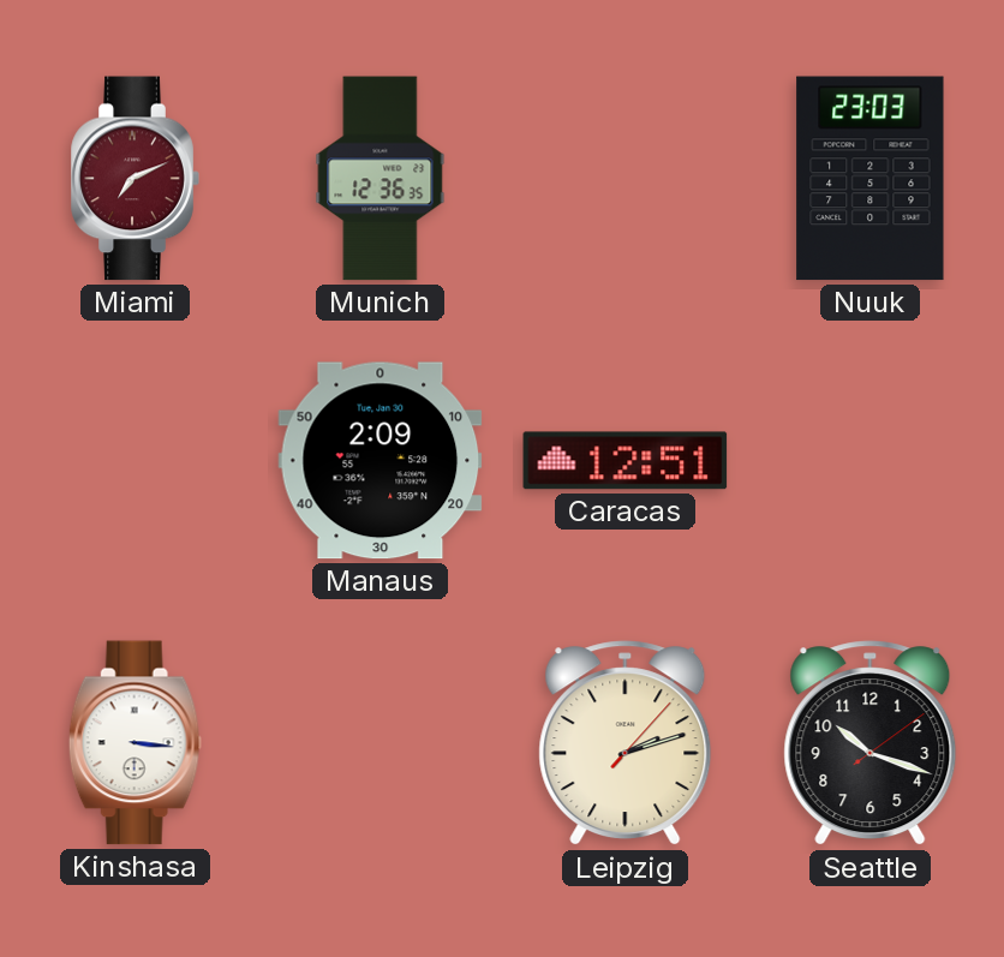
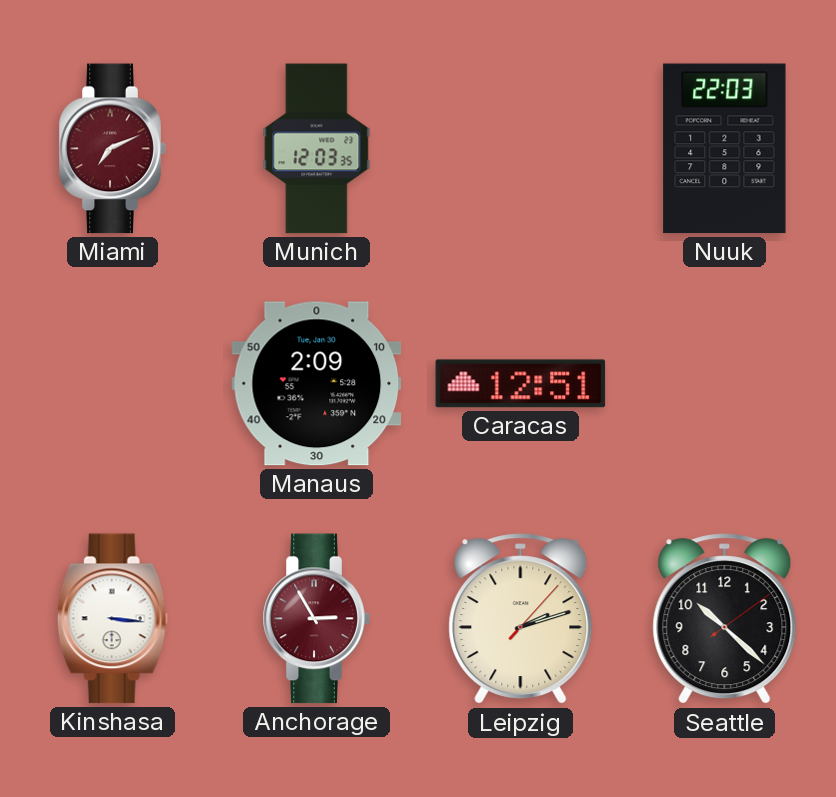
Munich: 12:36 -> 12:03 (317, 149)
Nuuk: 23:03 -> 22:03 (725, 149)
Anchorage: none -> 2:55 (316, 619)
Seattle: 10:18 -> 10:22 (725, 619)
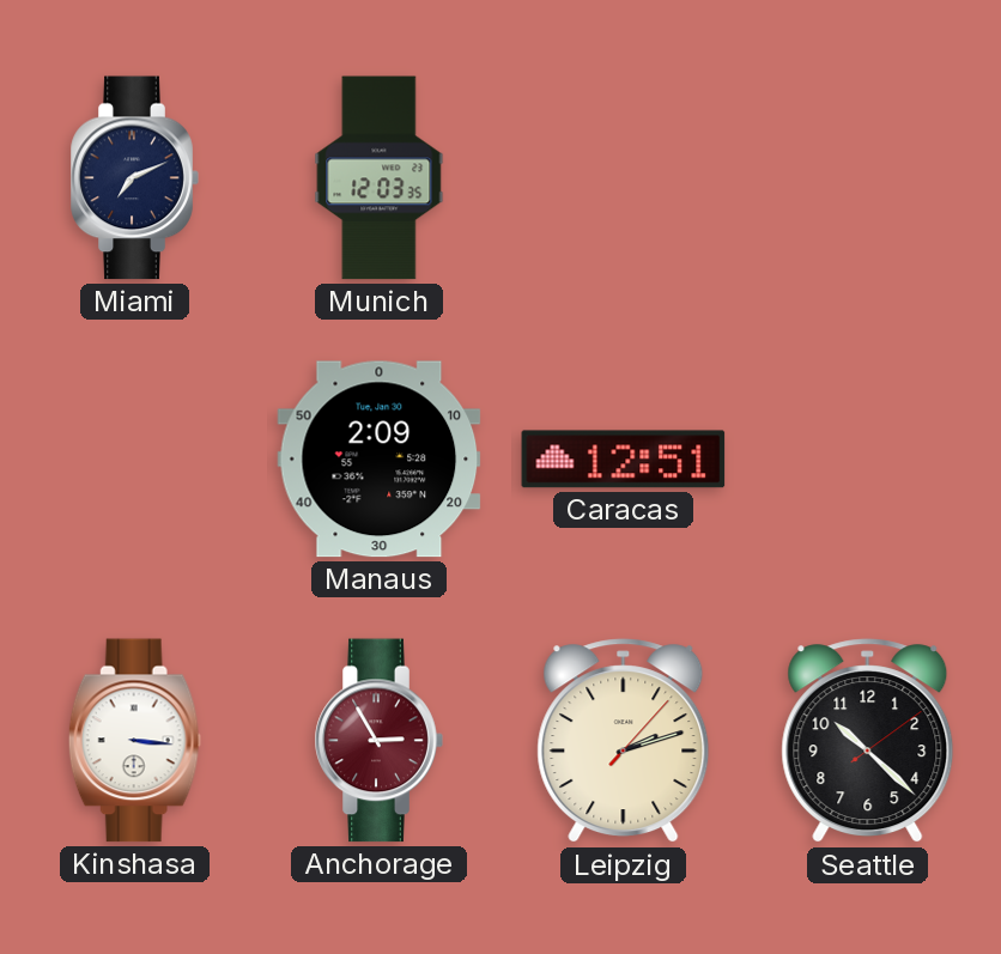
Miami dial: burgundy -> navy (134, 178)
Nuuk: 22:03 -> none (725, 149)
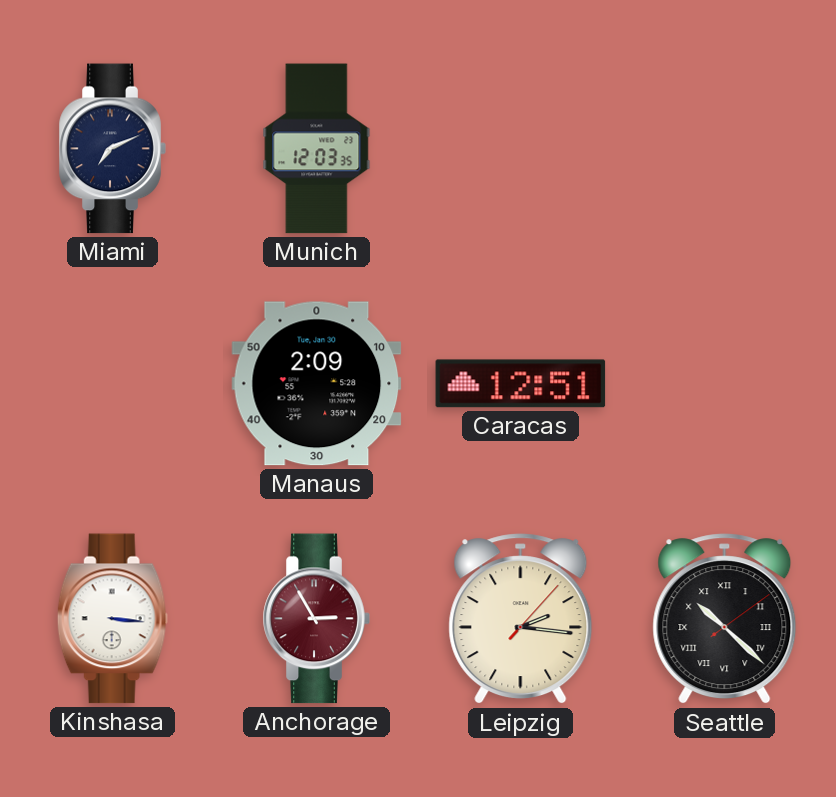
Leipzig: 2:12 -> 2:16 (521, 619)
Seattle numerals: Arabic -> Roman (725, 619)
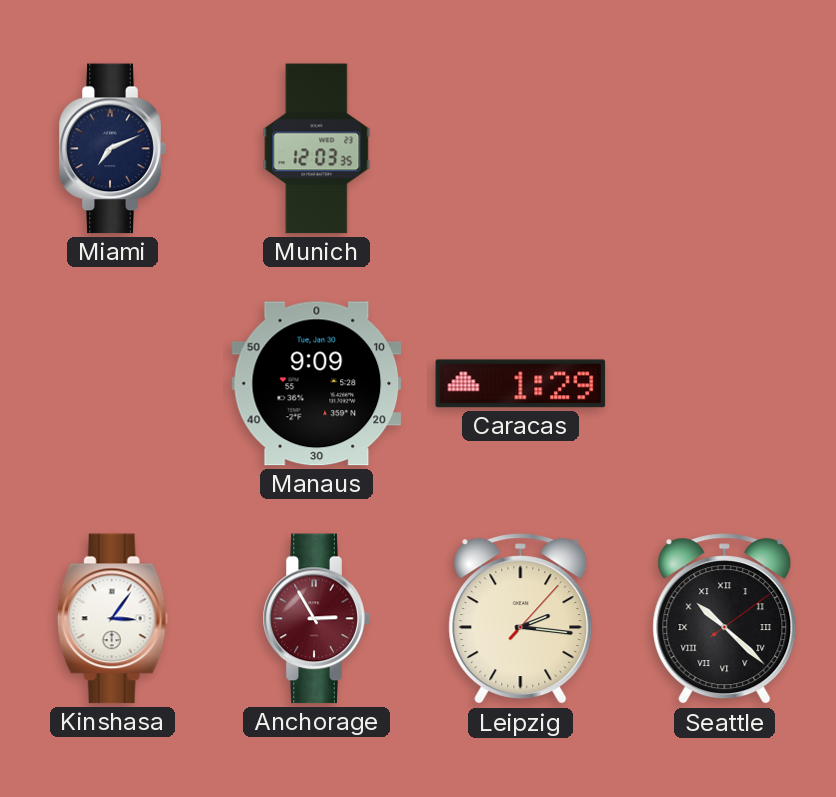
Manaus: 2:09 -> 9:09 (317, 384)
Caracas: 12:51 -> 1:29 (521, 384)
Kinshasa: 3:16 -> 3:06 (112, 619)
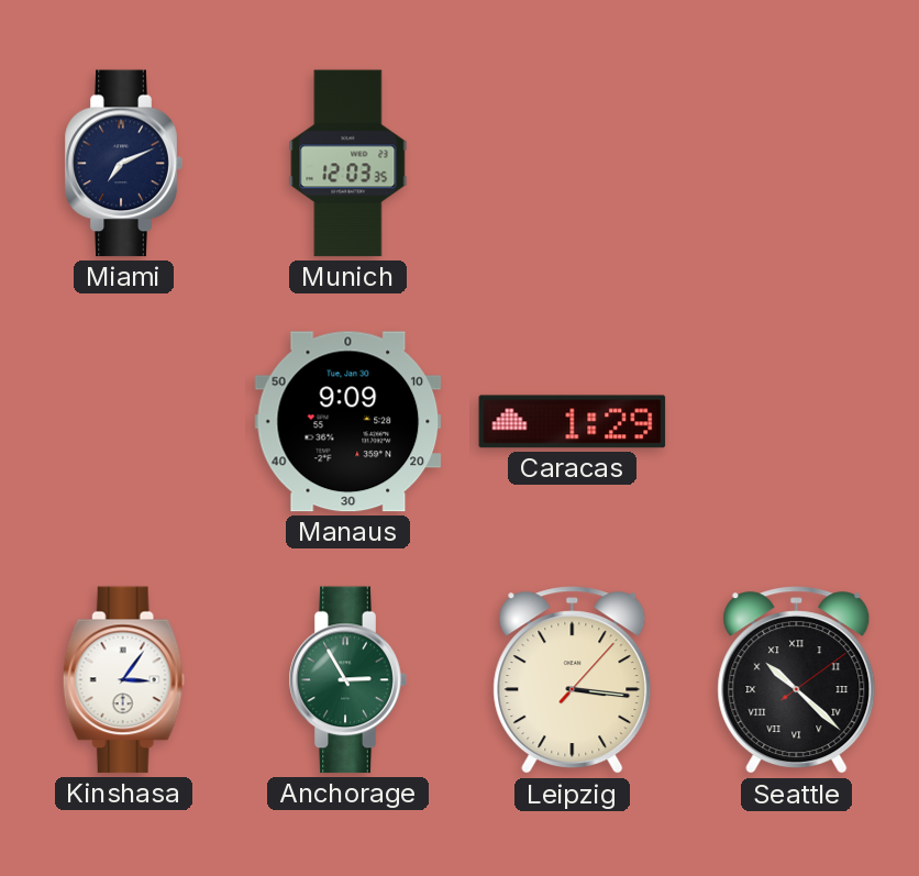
Anchorage dial: burgundy -> green (347, 680)
Leipzig: 2:16 -> 3:16 (573, 680)
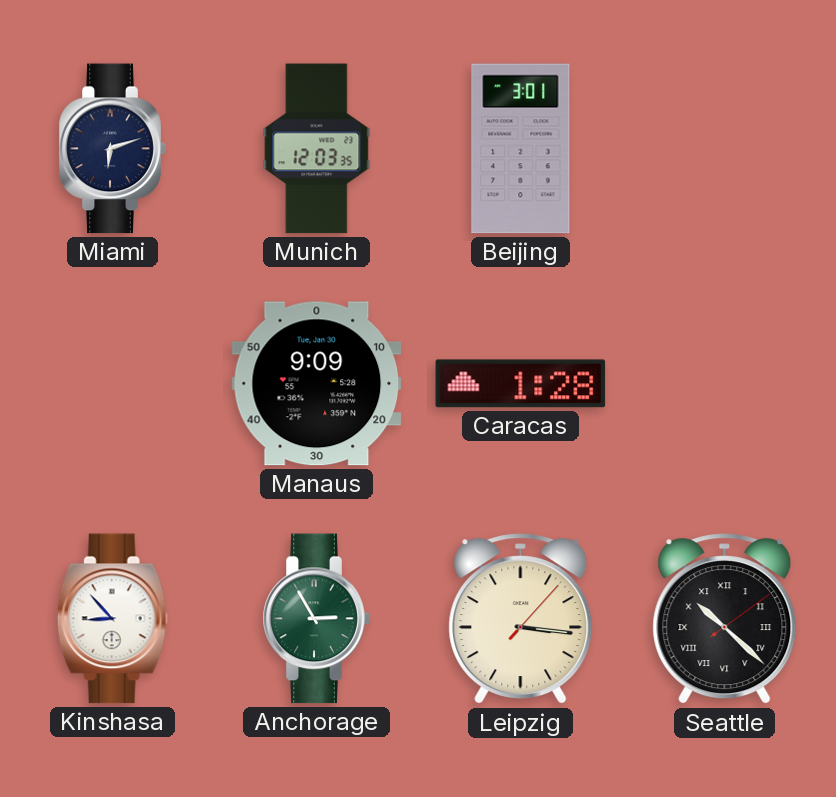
Miami: 7:11 -> 6:12 (112, 149)
Beijing: none -> 3:01 (521, 149)
Caracas: 1:29 -> 1:28 (521, 384)
Kinshasa: 3:06 -> 8:53 (112, 619)
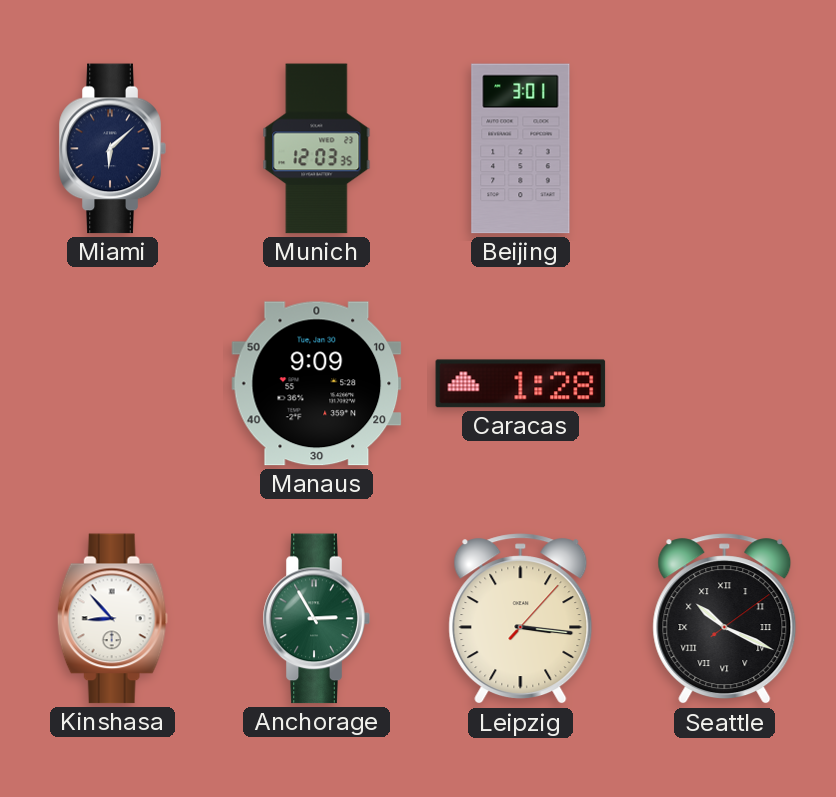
Miami: 6:12 -> 6:08 (112, 149)
Seattle: 10:22 -> 10:19 (725, 619)
